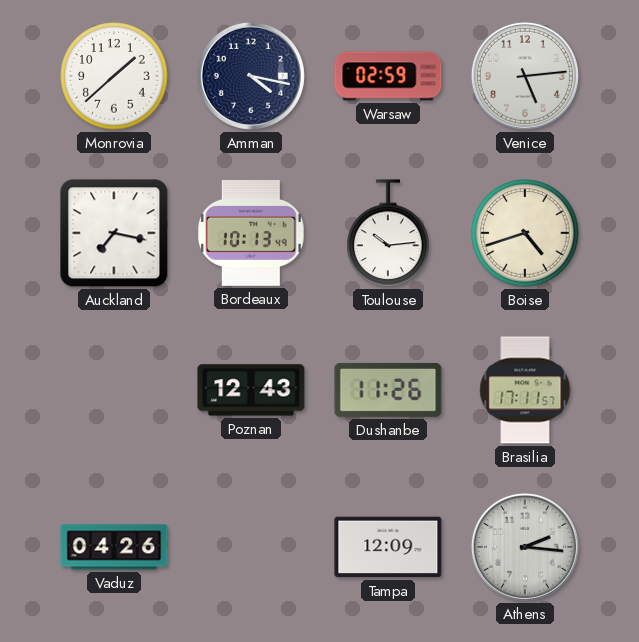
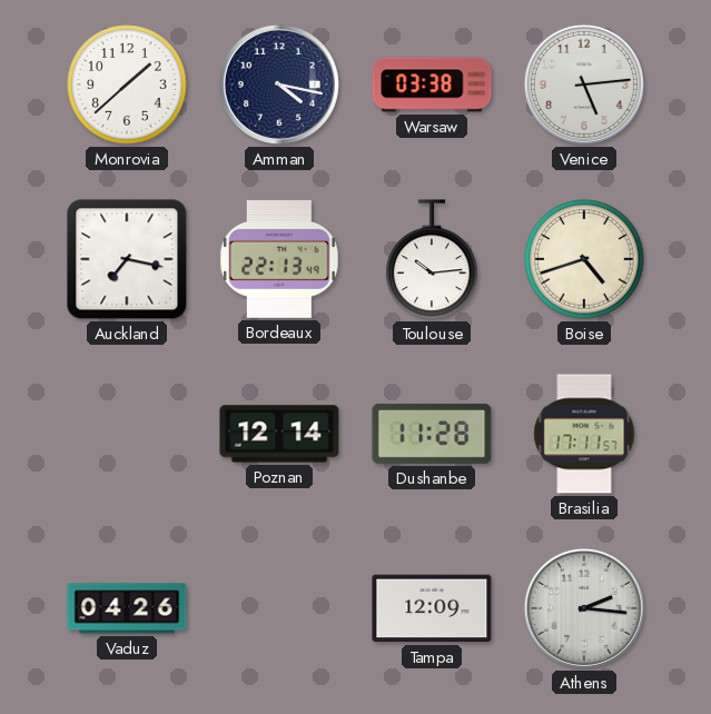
Warsaw: 02:59 -> 03:38 (432, 85)
Bordeaux: 10:13 -> 22:13 (279, 259)
Poznan: 12:43 -> 12:14 (279, 434)
Dushanbe: 11:26 -> 11:28 (432, 434)
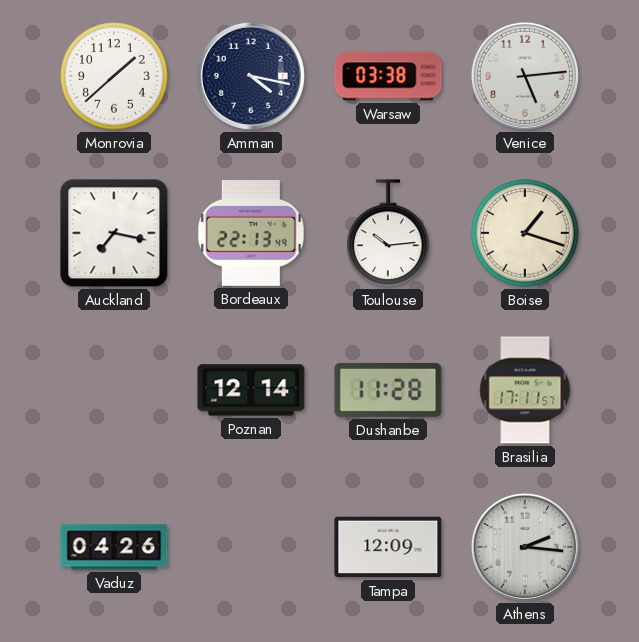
Boise: 4:42 -> 1:18 (525, 233)
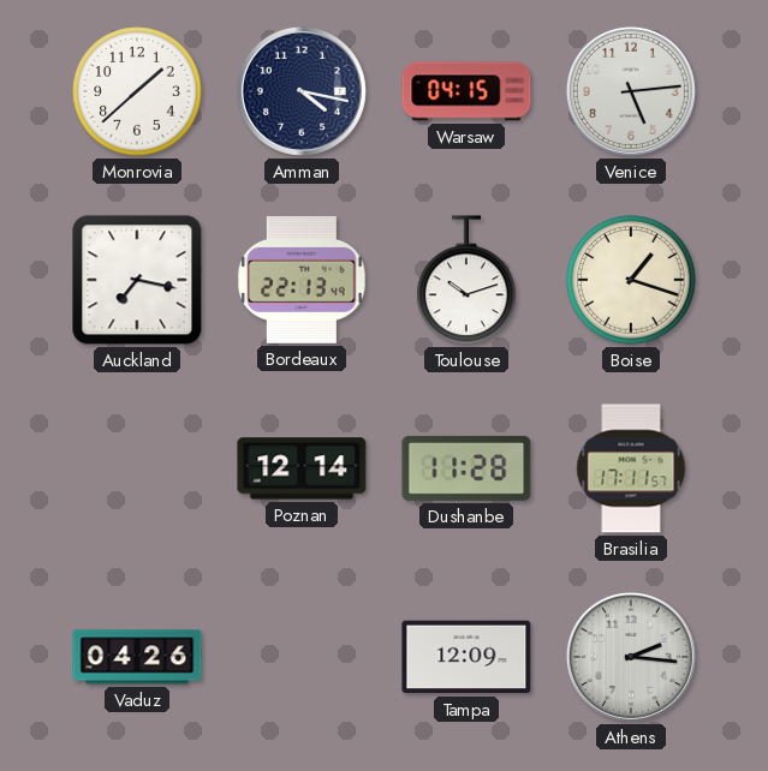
Warsaw: 03:38 -> 04:15 (466, 91)
Toulouse: 10:14 -> 10:12 (466, 280)
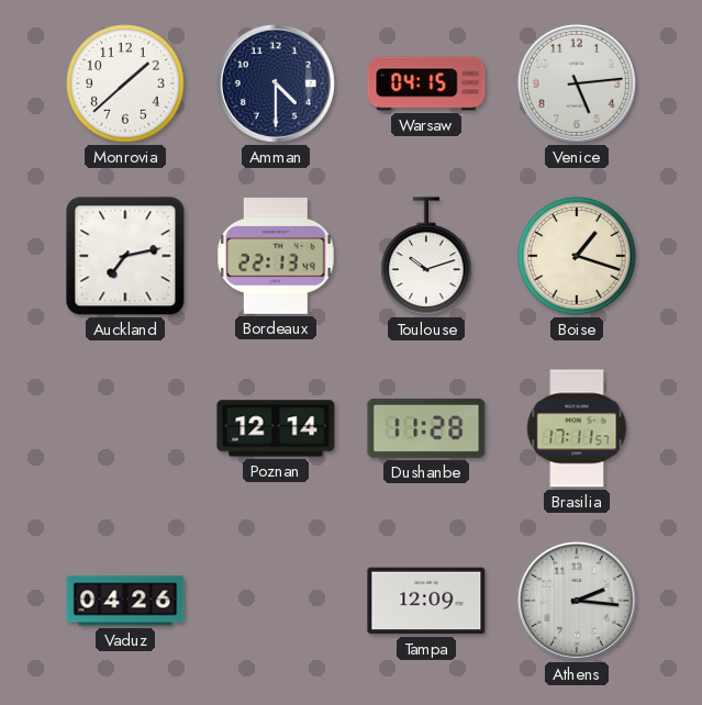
Amman: 4:17 -> 4:30 (276, 83)
Auckland: 7:17 -> 7:13 (125, 256)
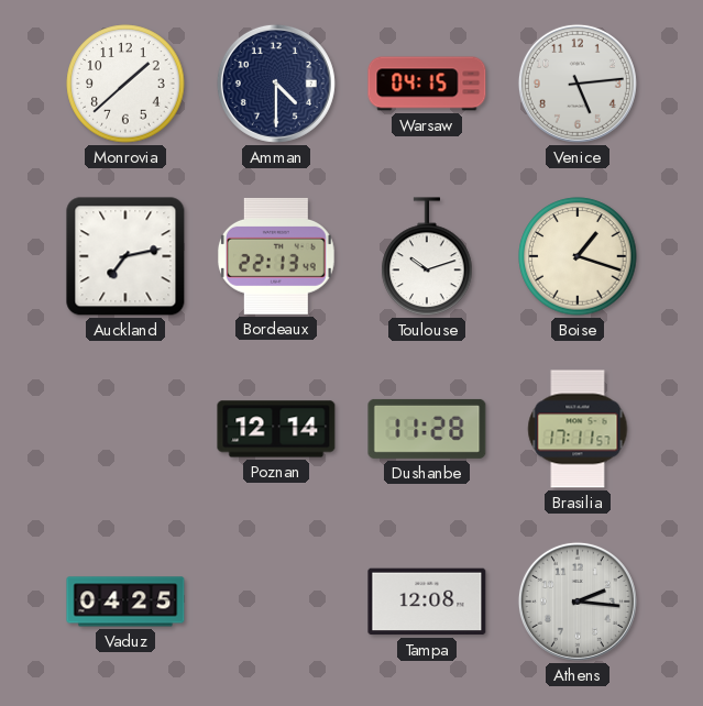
Vaduz: 04:26 -> 04:25 (125, 602)
Tampa: 12:09 -> 12:08 (427, 602)
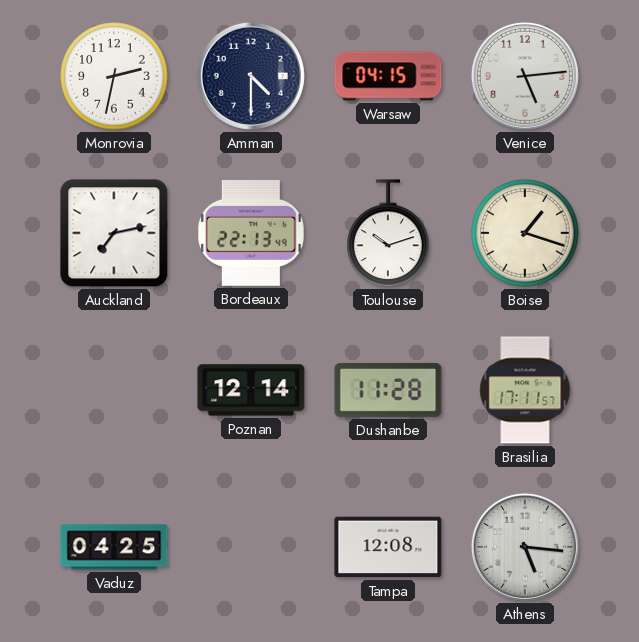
Monrovia: 1:38 -> 2:32 (114, 76)
Athens: 2:16 -> 5:16 (525, 547)
